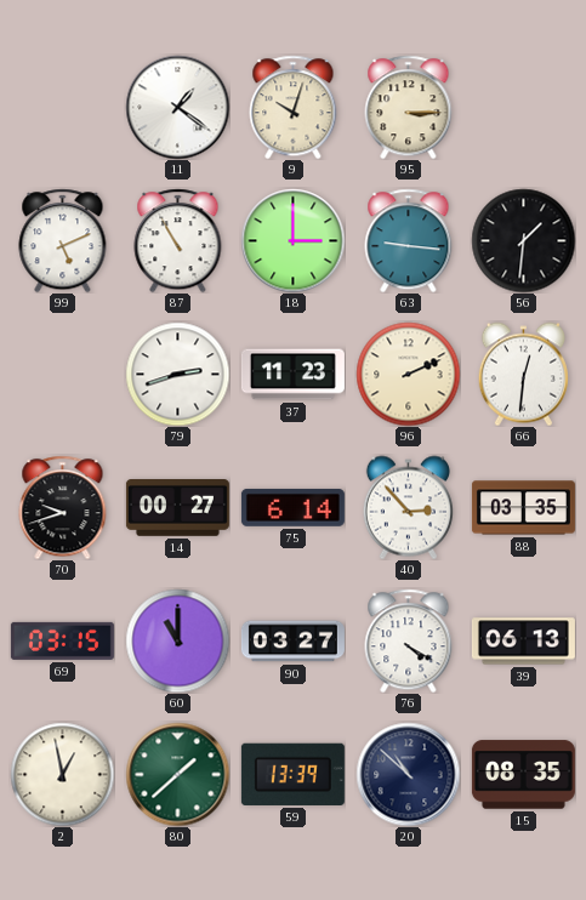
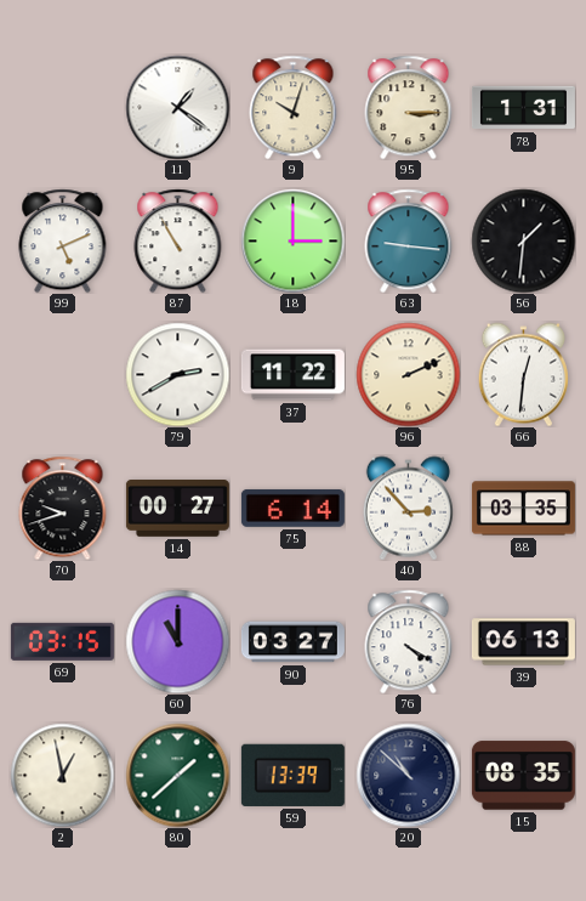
78: none -> 1:31 (523, 108)
79: 2:42 -> 2:40 (177, 374)
37: 11:23 -> 11:22 (292, 375)
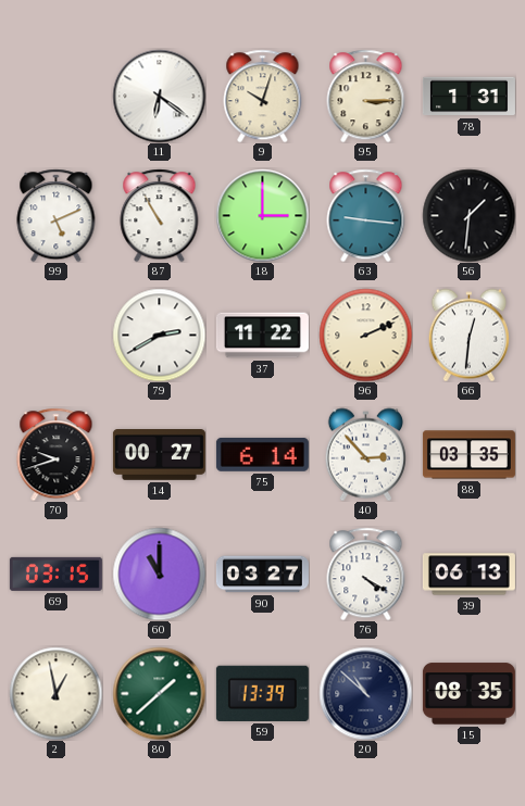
11: 1:21 -> 6:21 (159, 96)
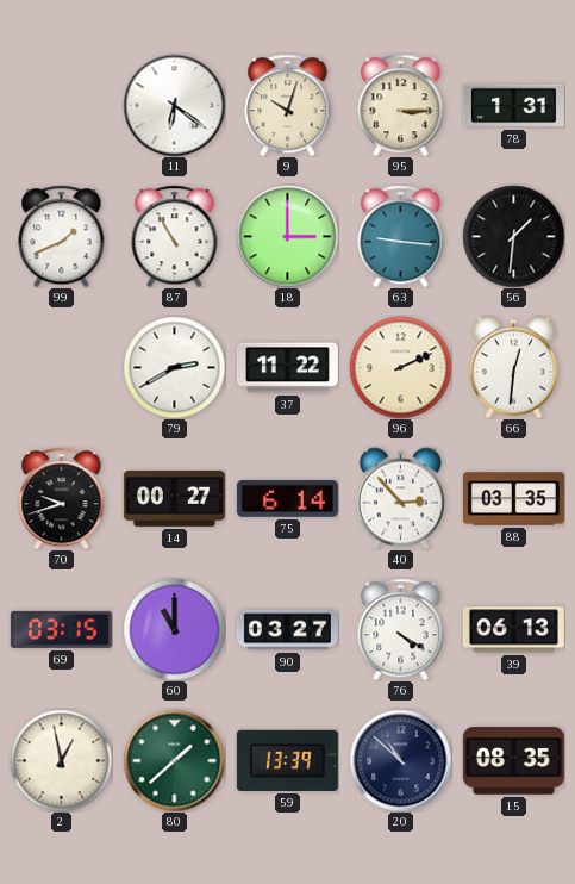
99: 5:11 -> 1:41 (62, 236)
